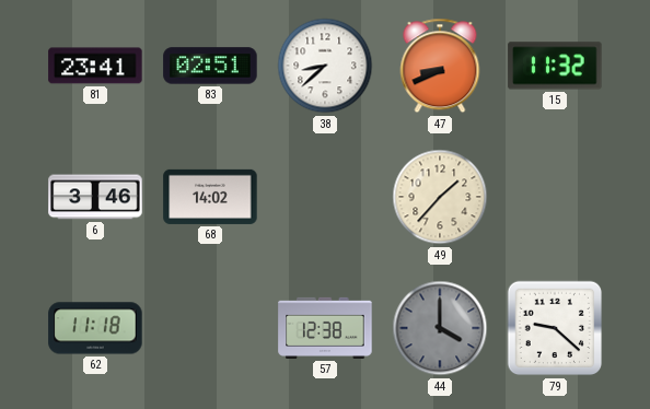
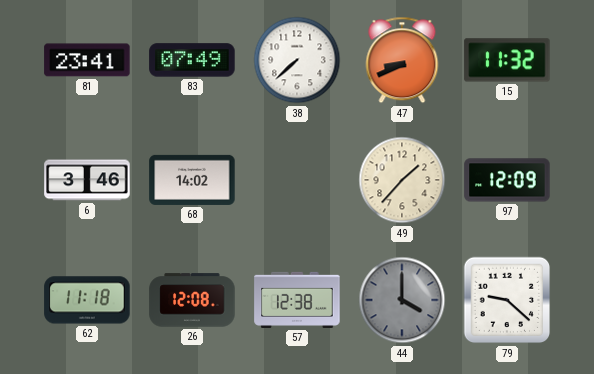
83: 02:51 -> 07:49 (192, 60)
38: 8:38 -> 7:38 (297, 60)
97: none -> 12:09 (507, 180)
26: none -> 12:08 (192, 300)
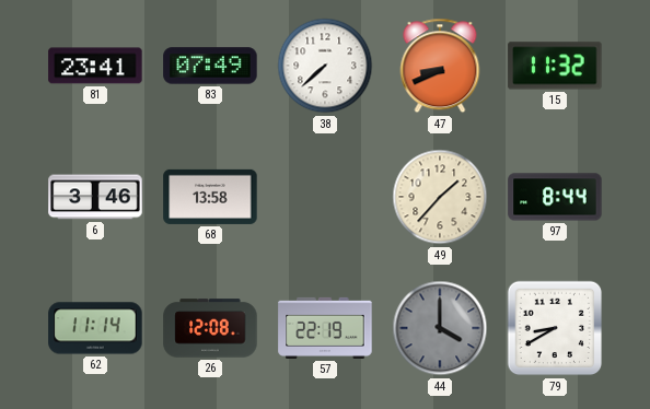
68: 14:02 -> 13:58 (210, 197)
97: 12:09 -> 8:44 (555, 197)
62: 11:18 -> 11:14 (95, 328)
57: 12:38 -> 22:19 (325, 328)
79: 9:22 -> 8:40 (555, 328)
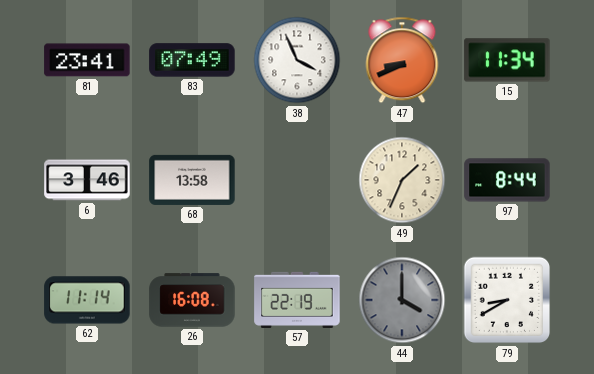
38: 7:38 -> 3:56 (297, 60)
15: 11:32 -> 11:34 (507, 60)
49: 1:37 -> 1:34 (402, 180)
26: 12:08 -> 16:08 (192, 300)
